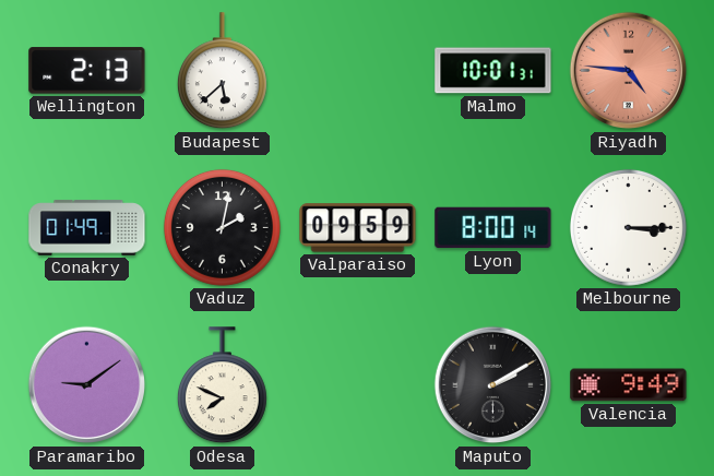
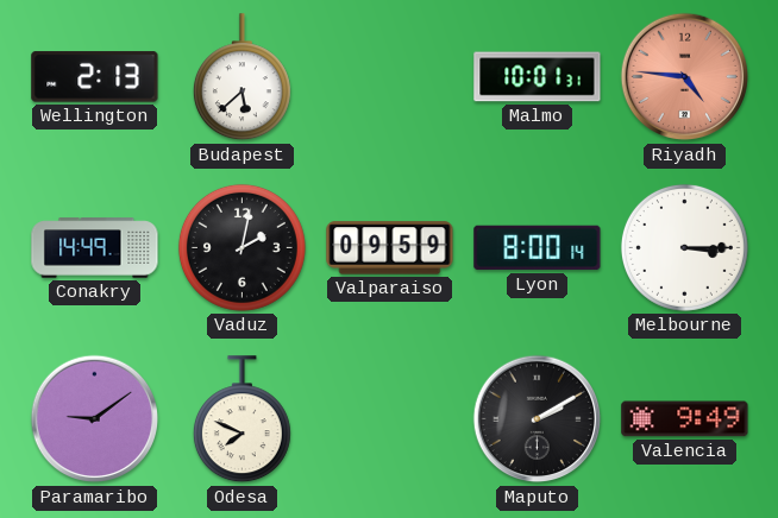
Conakry: 01:49 -> 14:49 (95, 248)
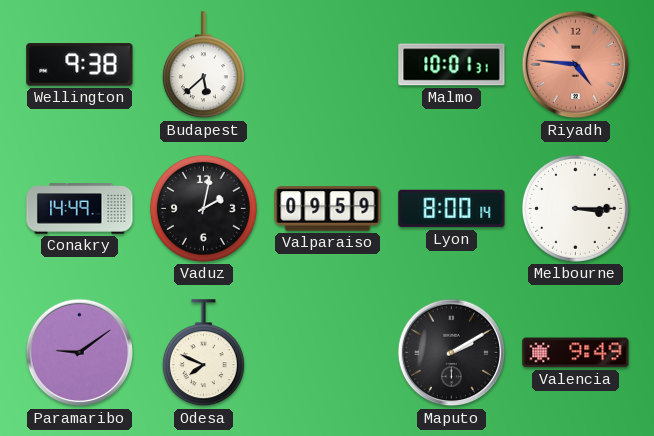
Wellington: 2:13 -> 9:38 (80, 65)
